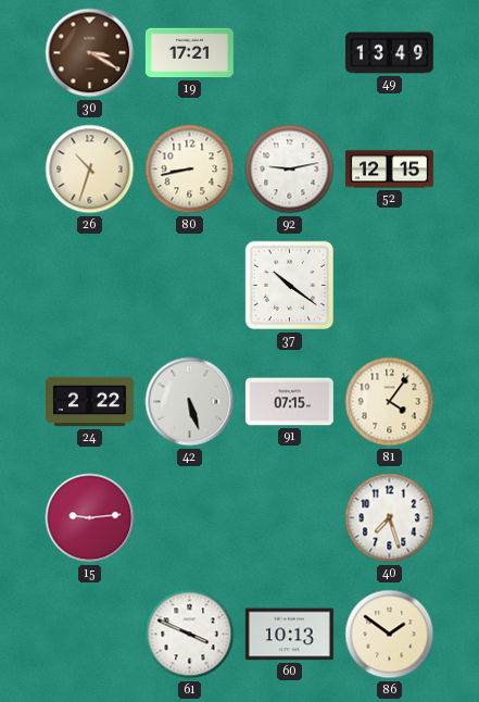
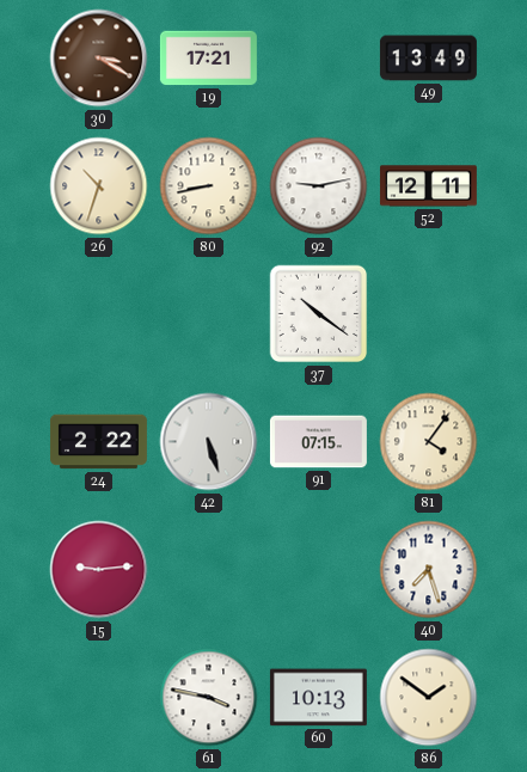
52: 12:15 -> 12:11 (428, 186)
61: 3:49 -> 3:47 (209, 698)
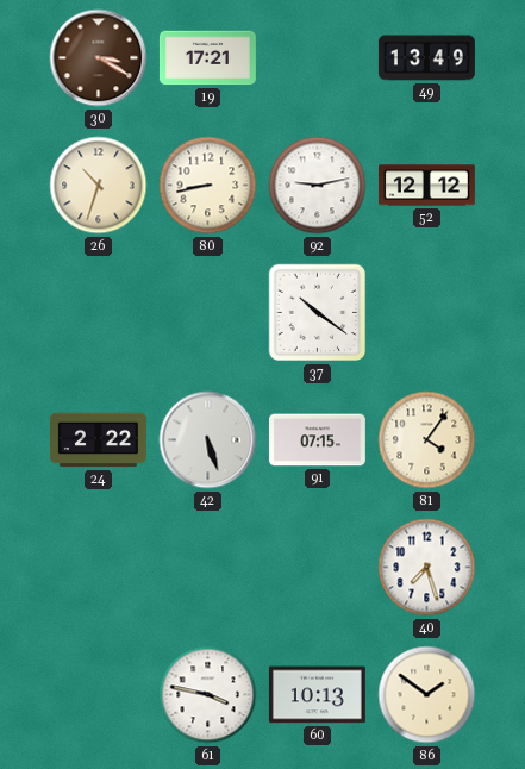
52: 12:11 -> 12:12 (426, 186)
15: 9:14 -> none (99, 570)
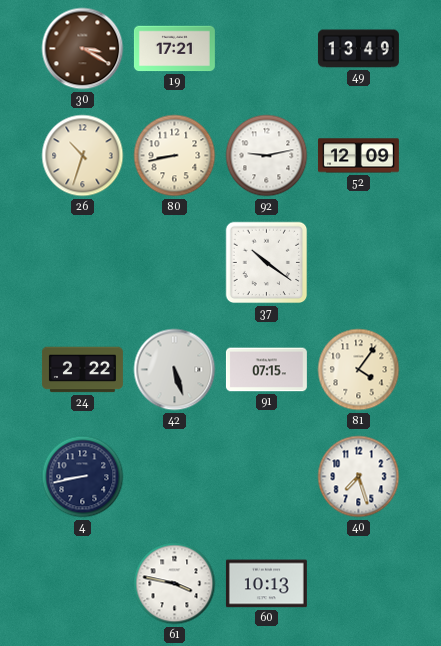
52: 12:12 -> 12:09 (358, 156)
4: none -> 8:43 (83, 477)
86: 1:51 -> none (427, 695)
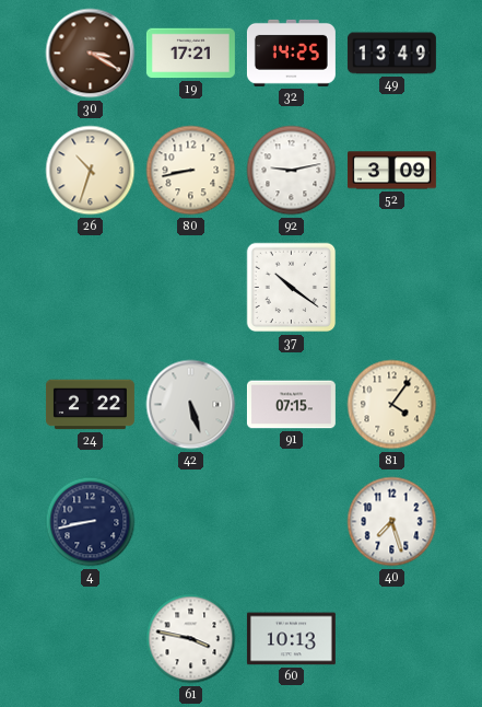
32: none -> 14:25 (291, 53)
52: 12:09 -> 3:09 (391, 171)
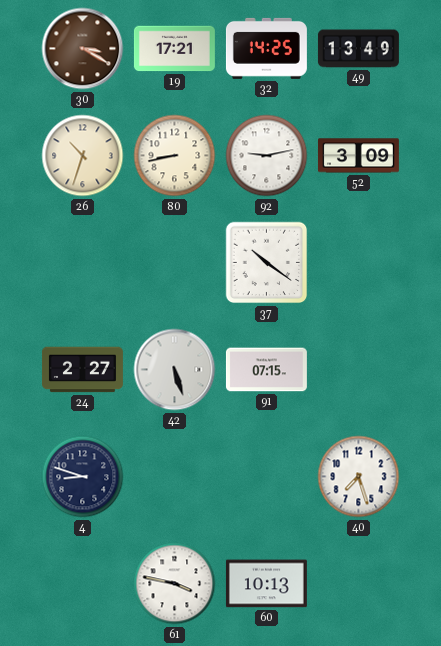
24: 2:22 -> 2:27 (82, 370)
81: 4:06 -> none (392, 405)
4: 8:43 -> 8:48 (83, 477)
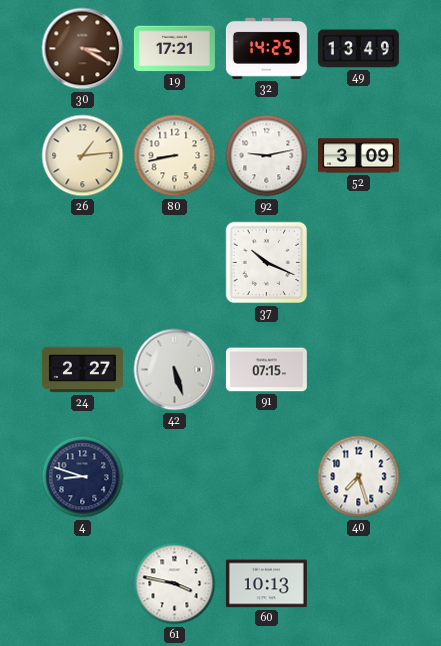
26: 10:33 -> 1:14 (83, 156)
37: 10:21 -> 10:19 (267, 263)
